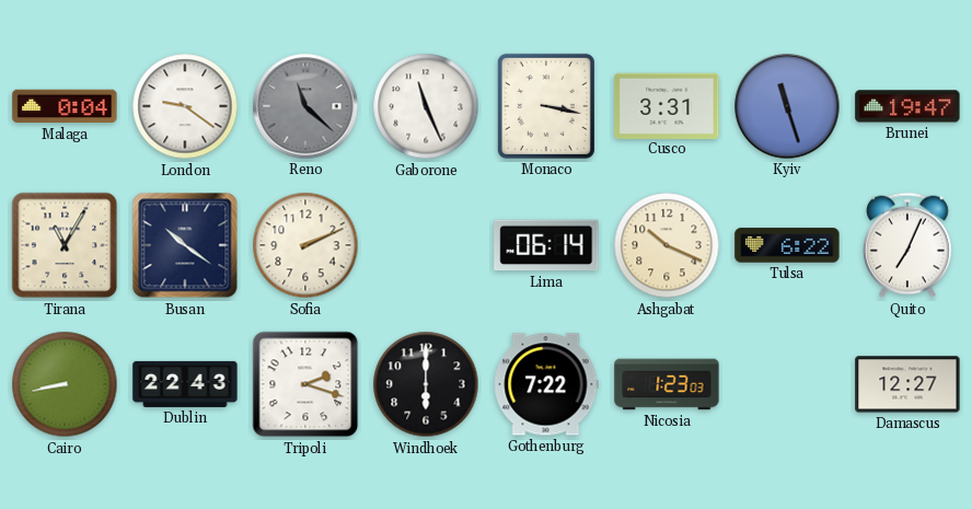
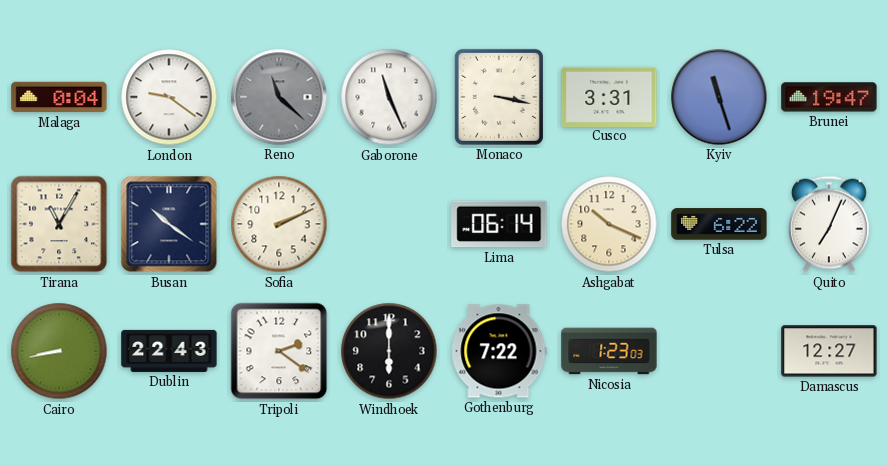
Tripoli: 2:18 -> 2:21 (279, 351)
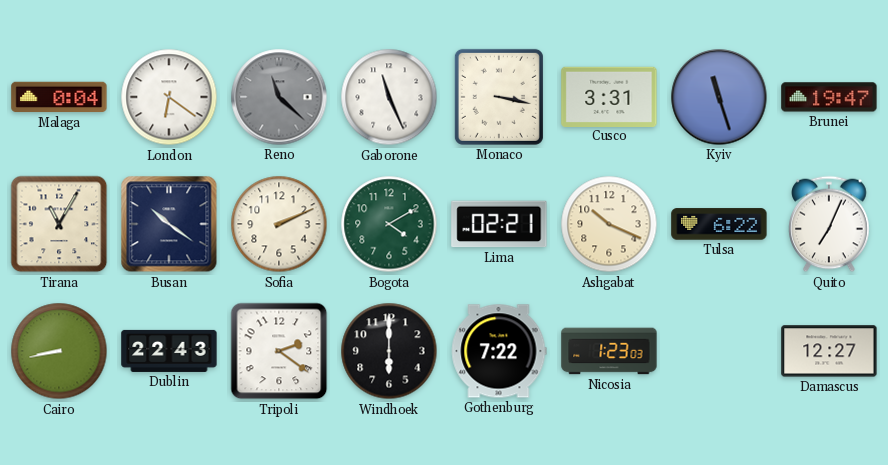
London: 9:21 -> 6:21 (169, 97)
Bogota: none -> 4:10 (389, 224)
Lima: 06:14 -> 02:21 (499, 224)
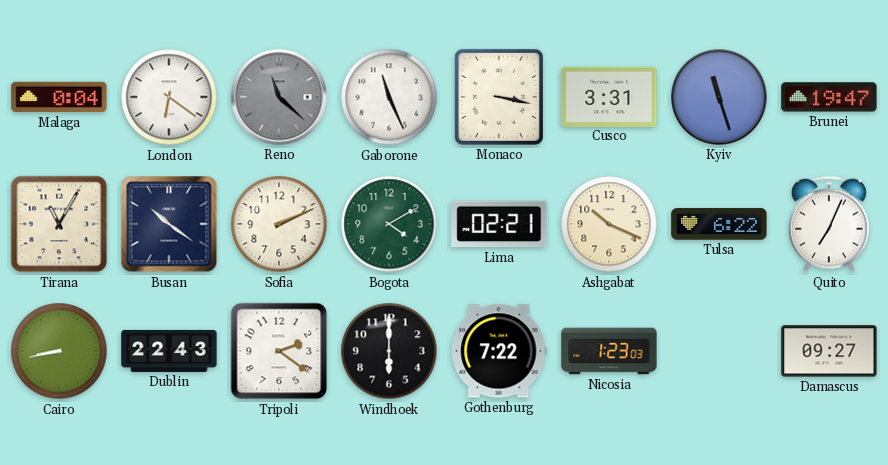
Damascus: 12:27 -> 09:27 (829, 351)
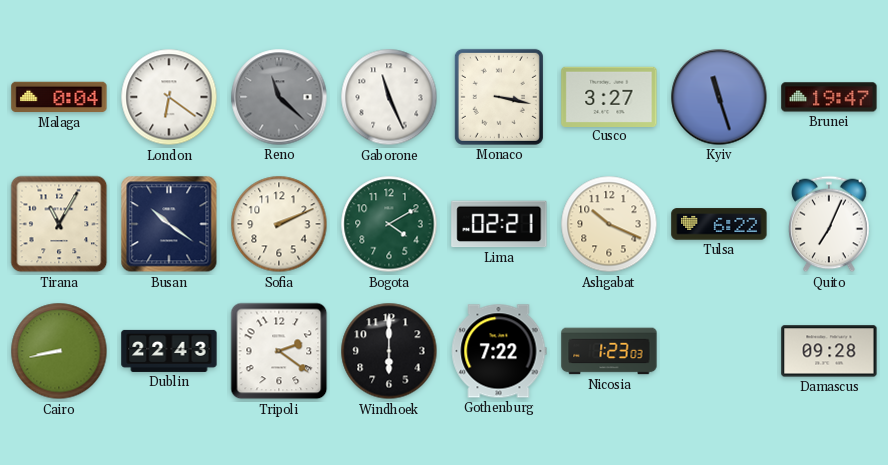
Cusco: 3:31 -> 3:27 (609, 96)
Damascus: 09:27 -> 09:28 (829, 351)
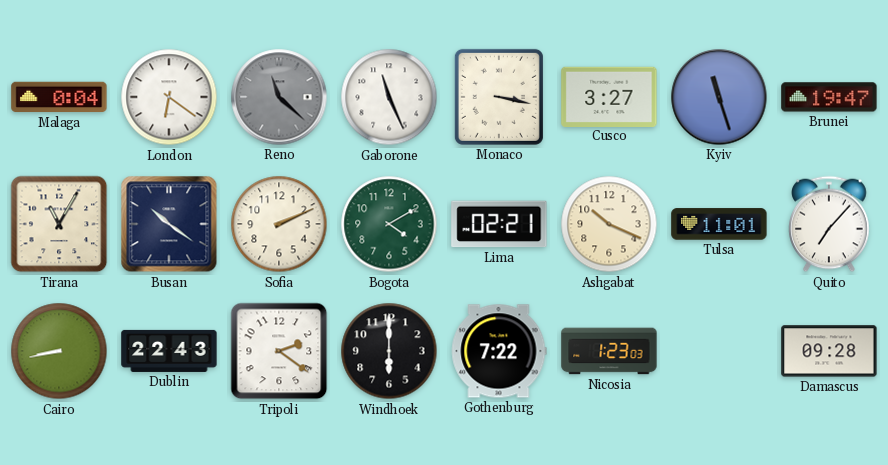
Tulsa: 6:22 -> 11:01 (719, 224)
Quito: 7:04 -> 7:07 (829, 224)
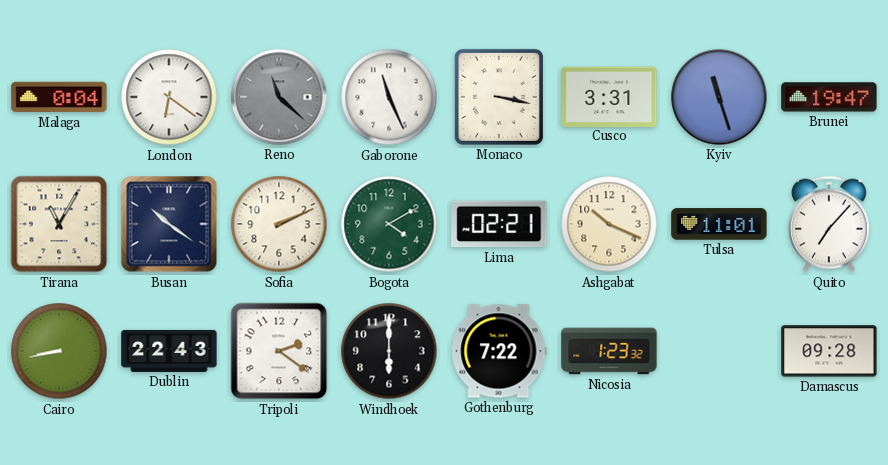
Cusco: 3:27 -> 3:31 (609, 96)
Nicosia: 1:23:03 -> 1:23:32 (609, 351)
